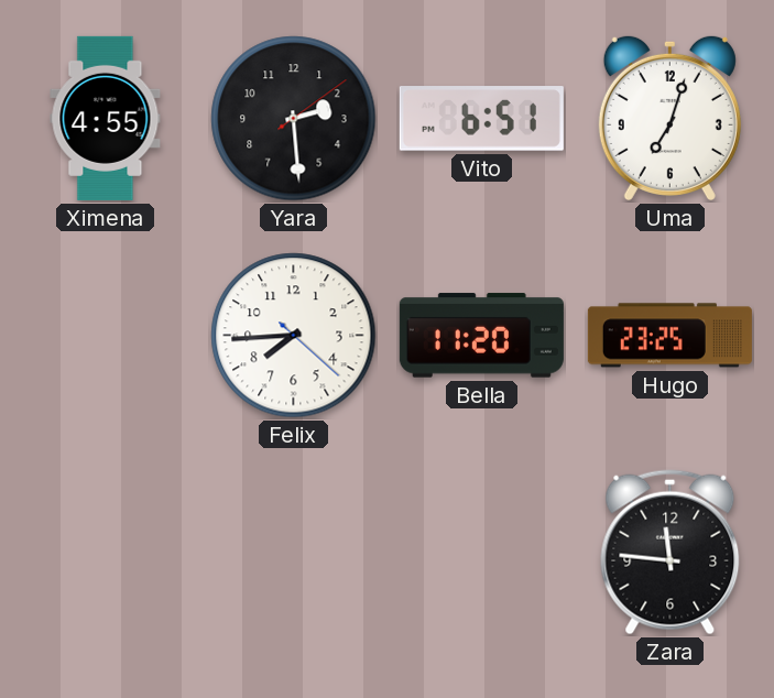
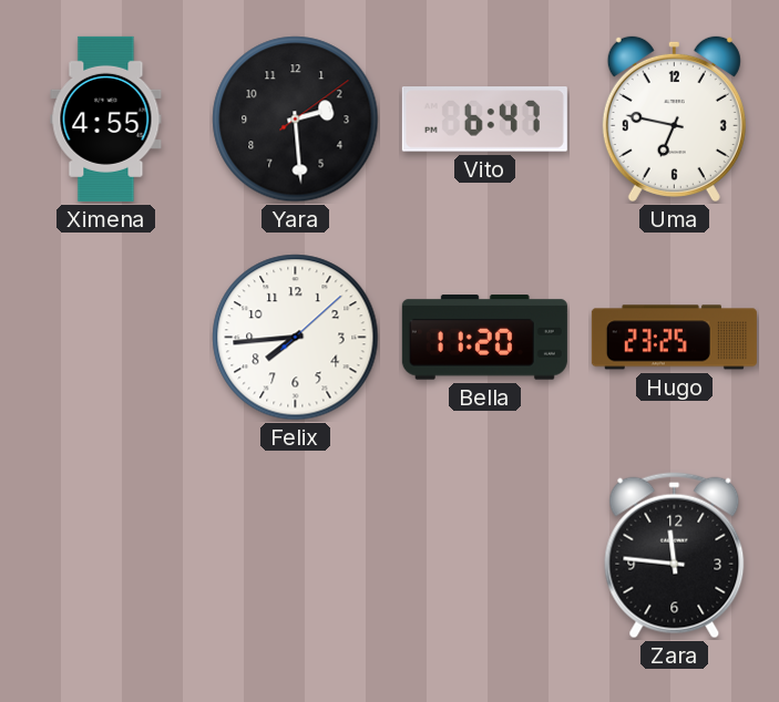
Vito: 6:51 -> 6:47 (484, 120)
Uma: 7:03 -> 6:47 (674, 118)
Felix: 7:44:22 -> 7:44:08 (296, 338)
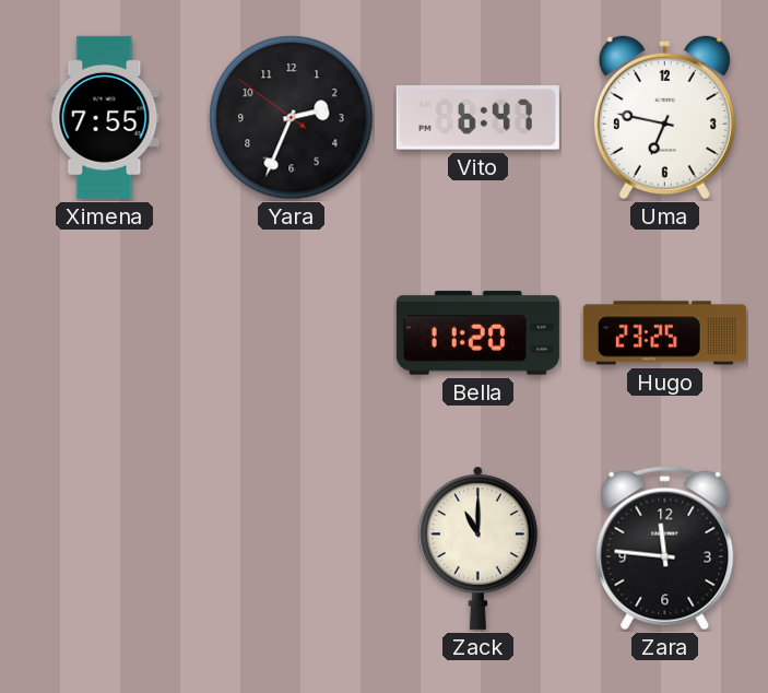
Ximena: 4:55 -> 7:55 (105, 117)
Yara: 2:29 -> 2:33 (292, 118)
Felix: 7:44 -> none (296, 338)
Zack: none -> 11:00 (477, 548)
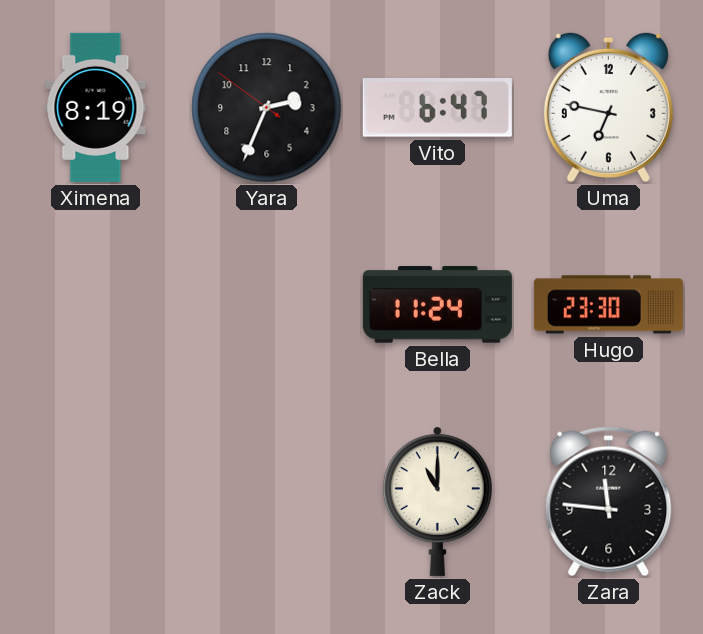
Ximena: 7:55 -> 8:19 (96, 107)
Bella: 11:20 -> 11:24 (437, 305)
Hugo: 23:25 -> 23:30 (608, 305)
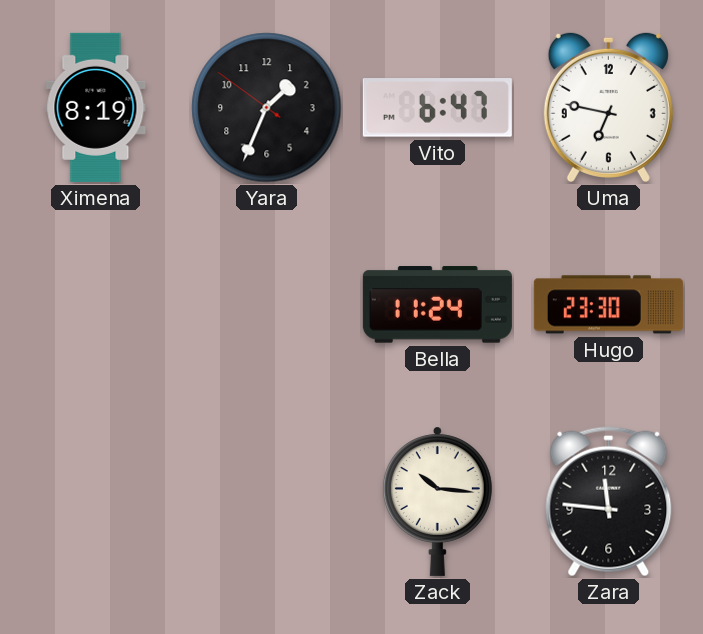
Yara: 2:33 -> 1:33 (267, 108)
Zack: 11:00 -> 10:16 (437, 501)
